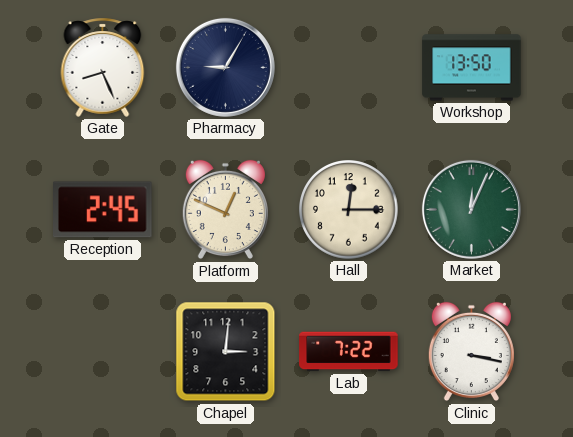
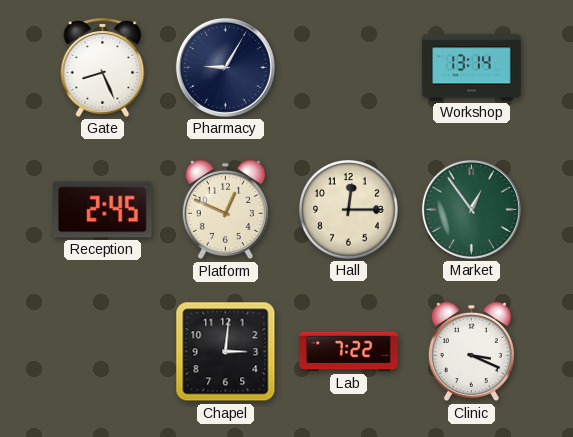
Workshop: 13:50 -> 13:14 (472, 68)
Market: 12:04 -> 12:54 (471, 209)
Clinic: 3:17 -> 3:19 (471, 352)
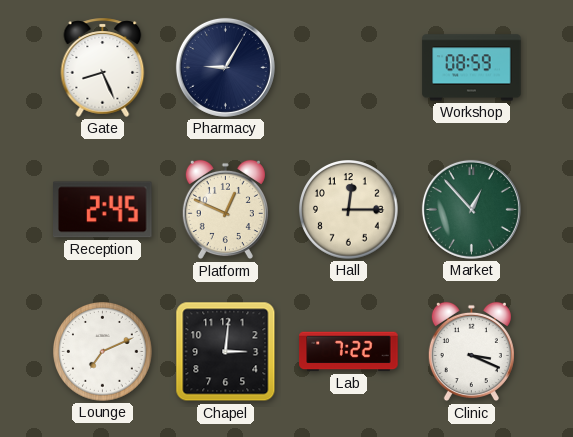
Workshop: 13:14 -> 08:59 (472, 68)
Market: 12:54 -> 12:53 (471, 209)
Lounge: none -> 7:11 (103, 352)
